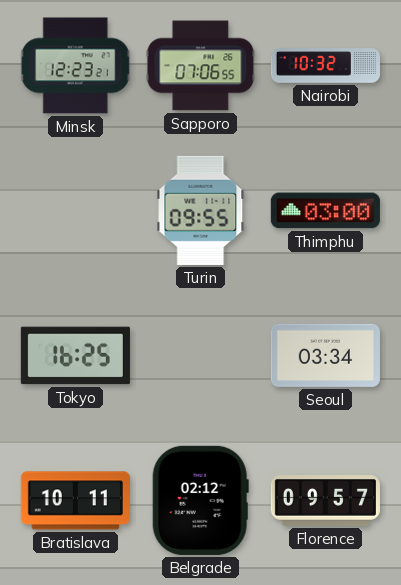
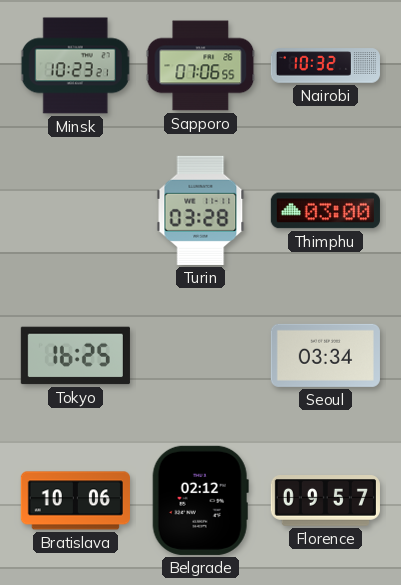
Minsk: 12:23 -> 10:23 (76, 66)
Turin: 09:55 -> 03:28 (201, 210)
Bratislava: 10:11 -> 10:06 (75, 501)
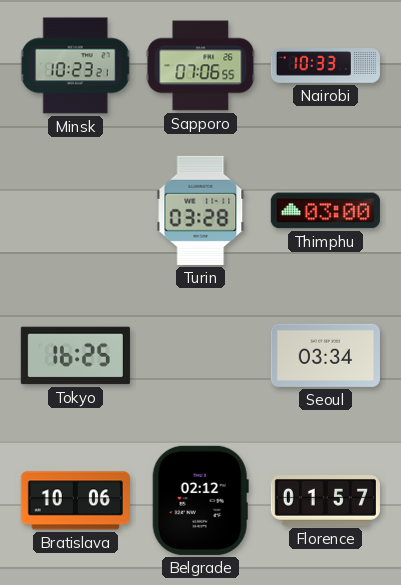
Nairobi: 10:32 -> 10:33 (325, 66)
Florence: 09:57 -> 01:57 (325, 501)
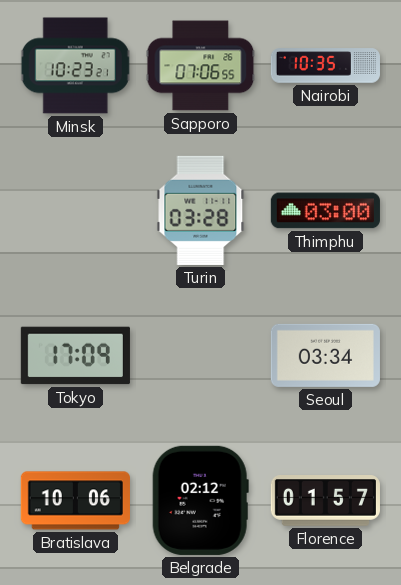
Nairobi: 10:33 -> 10:35 (325, 66)
Tokyo: 16:25 -> 17:09 (75, 356)
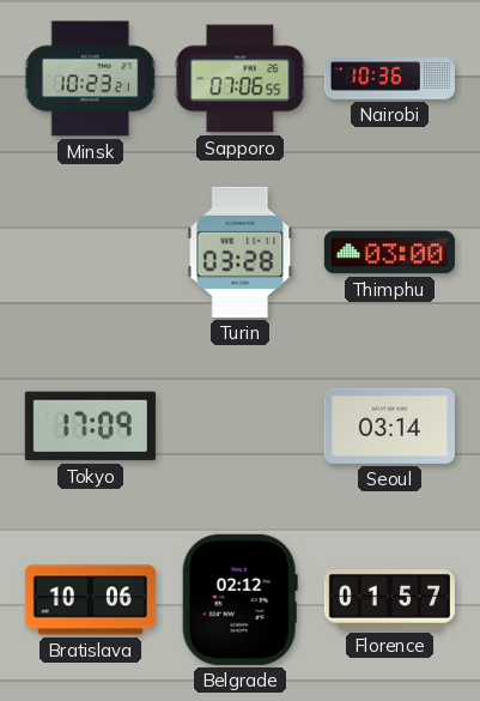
Nairobi: 10:35 -> 10:36 (389, 79)
Seoul: 03:34 -> 03:14 (389, 425)
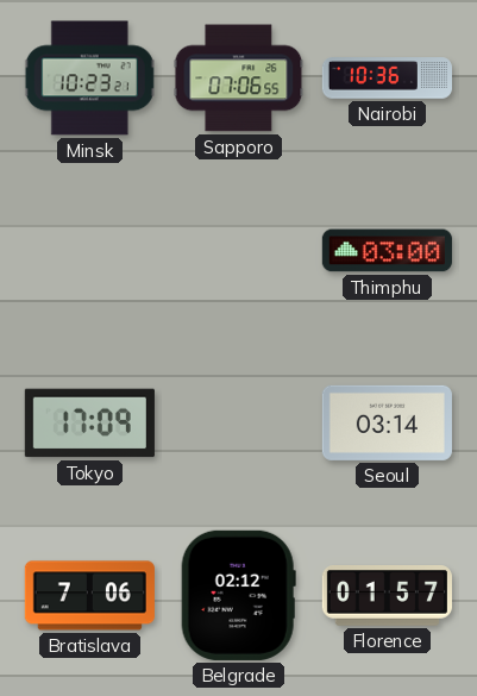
Turin: 03:28 -> none (241, 252)
Bratislava: 10:06 -> 7:06 (89, 596)
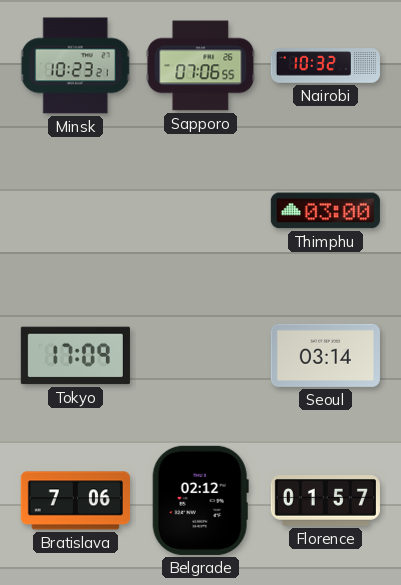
Nairobi: 10:36 -> 10:32 (325, 66)
